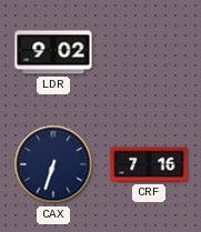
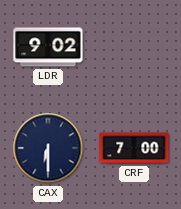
CAX: 6:33 -> 6:30 (48, 148)
CRF: 7:16 -> 7:00 (134, 148)
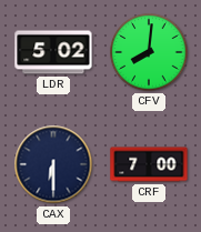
LDR: 9:02 -> 5:02 (53, 52)
CFV: none -> 8:01 (149, 52)
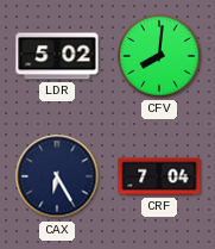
CAX: 6:30 -> 6:25 (57, 176)
CRF: 7:00 -> 7:04 (159, 176)
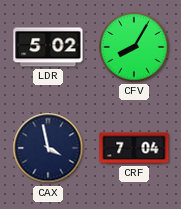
CFV: 8:01 -> 8:05 (134, 47)
CAX: 6:25 -> 3:58 (48, 148)
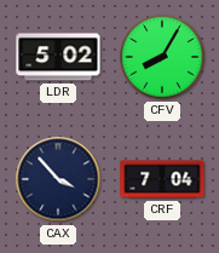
CAX: 3:58 -> 3:53 (58, 179)
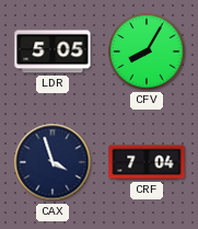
LDR: 5:02 -> 5:05 (53, 51)
CAX: 3:53 -> 3:57 (53, 162)
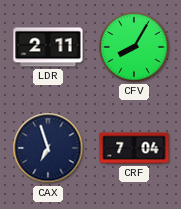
LDR: 5:05 -> 2:11 (48, 47)
CAX: 3:57 -> 6:57 (48, 148)
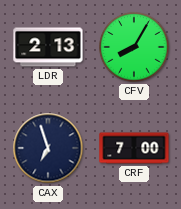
LDR: 2:11 -> 2:13 (48, 47)
CRF: 7:04 -> 7:00 (134, 148)
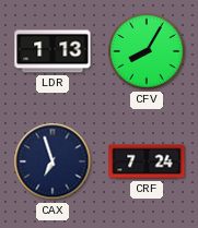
LDR: 2:13 -> 1:13 (53, 51)
CRF: 7:00 -> 7:24 (147, 161)
